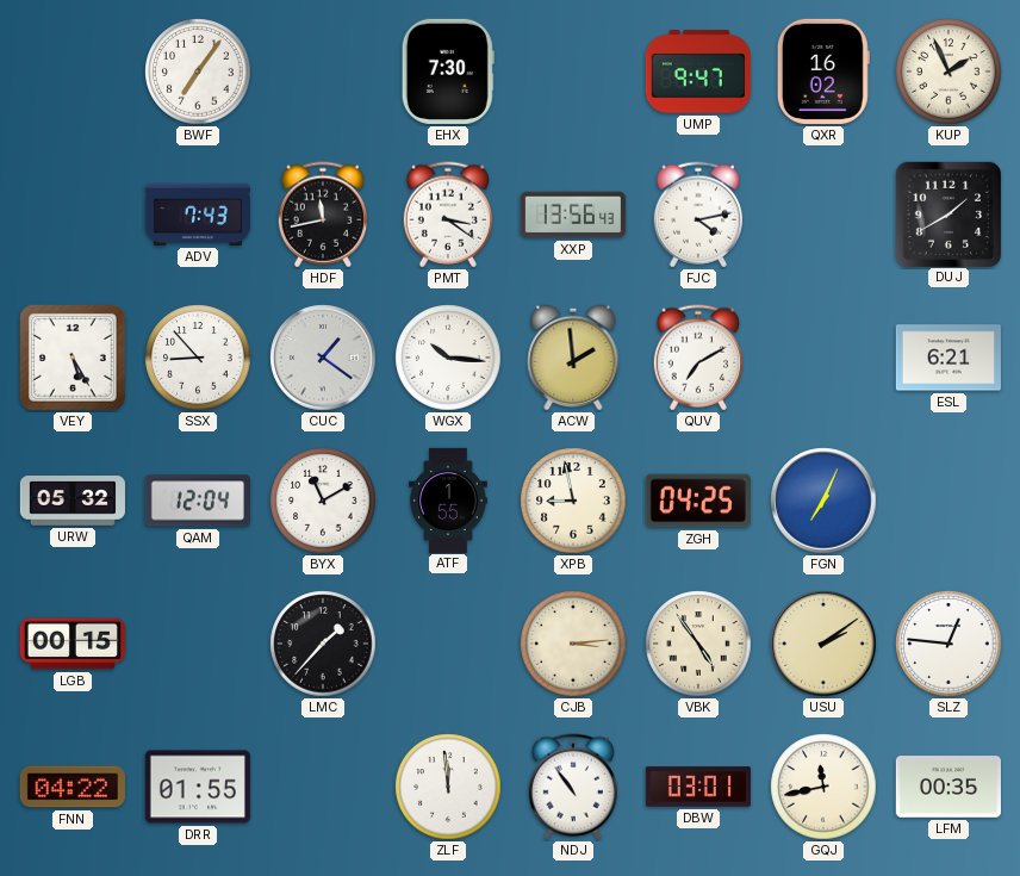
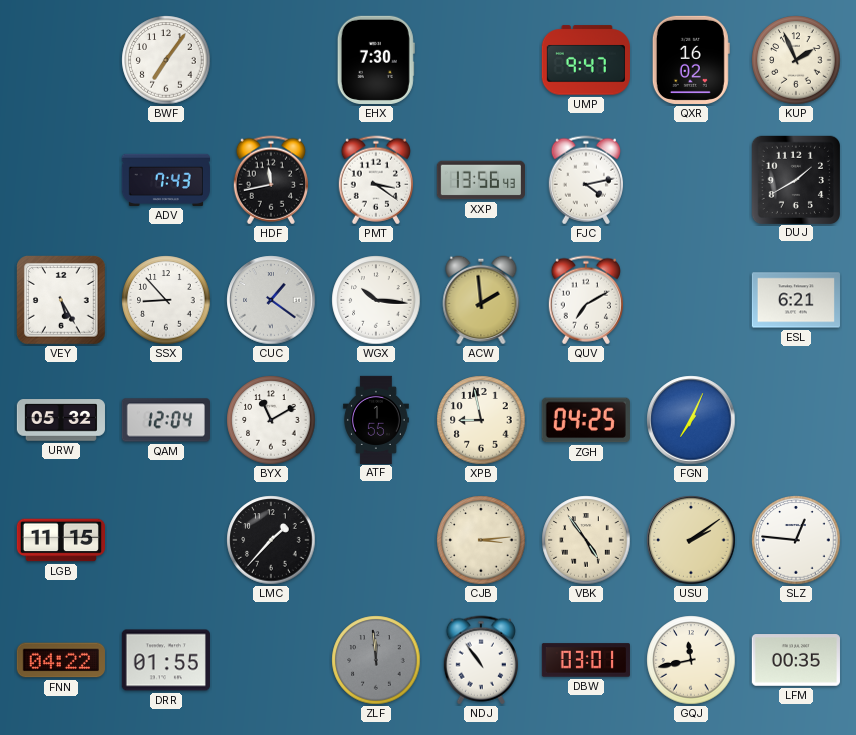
LGB: 00:15 -> 11:15 (60, 540)
ZLF dial: white -> grey (376, 660)
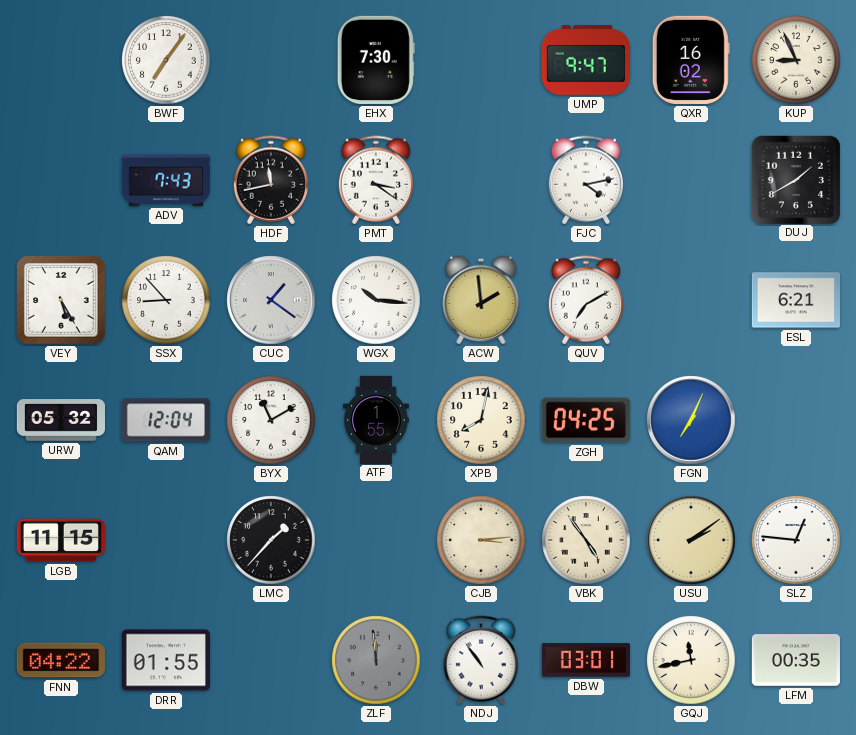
KUP: 1:56 -> 8:56 (796, 60)
XXP: 13:56 -> none (480, 180)
XPB: 8:58 -> 8:02 (481, 420)
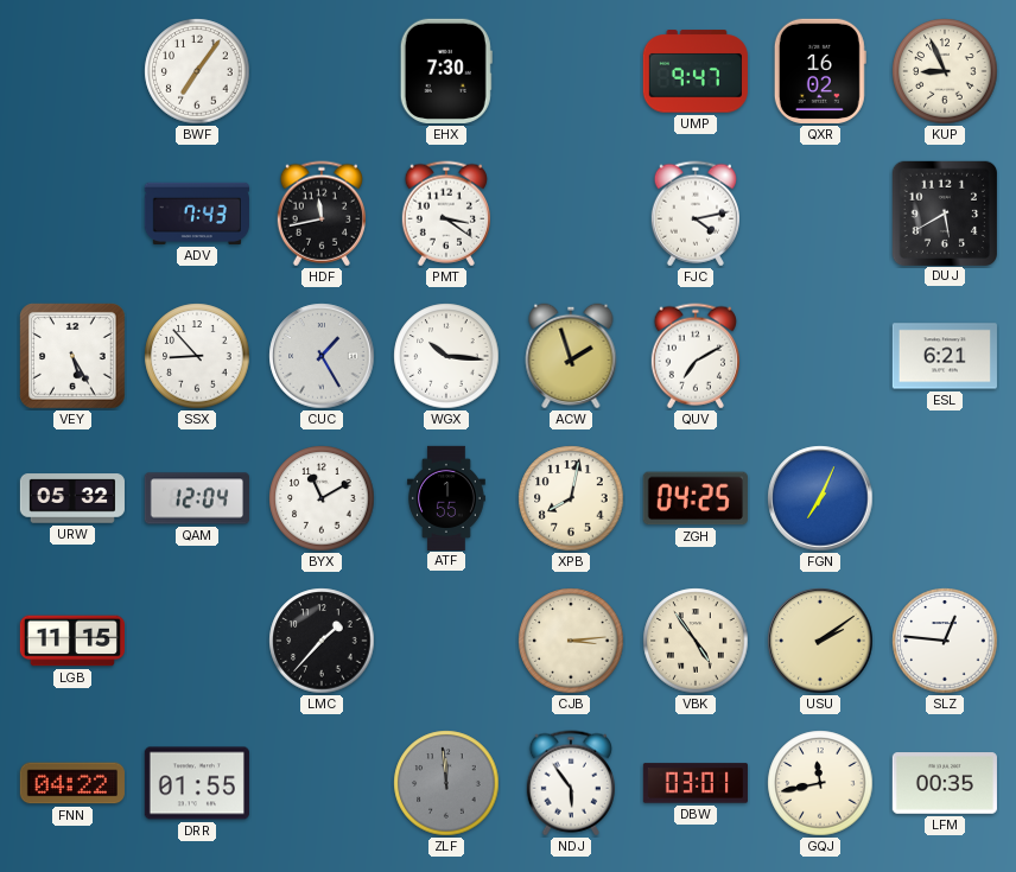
DUJ: 1:40 -> 5:40 (944, 212)
CUC: 1:21 -> 1:25 (322, 356)
ACW: 1:59 -> 1:57 (571, 356)
NDJ: 10:54 -> 5:54 (571, 783)
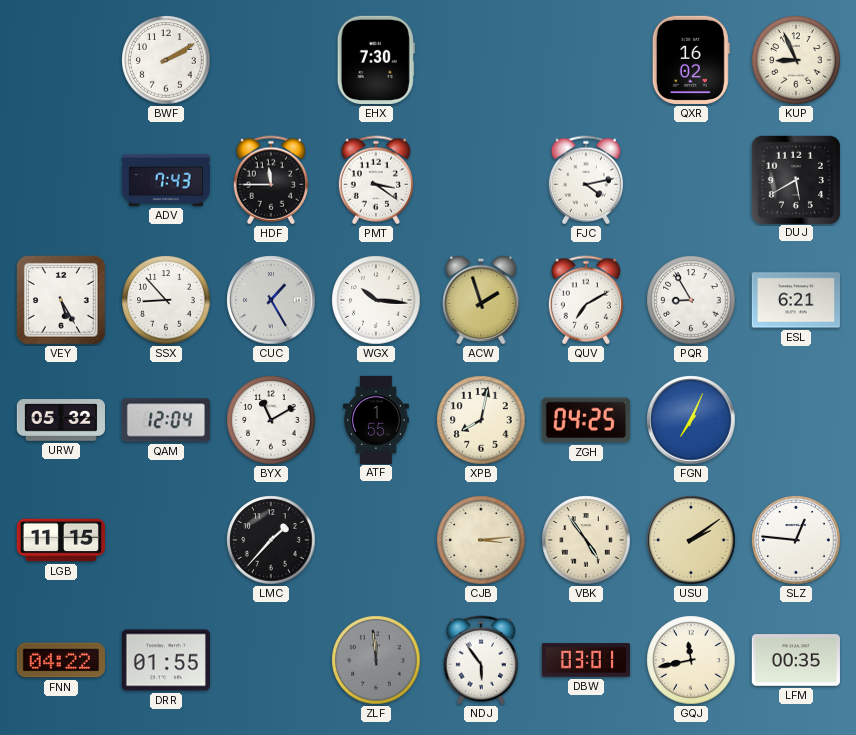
BWF: 7:06 -> 2:10 (166, 60)
UMP: 9:47 -> none (696, 71)
HDF: 11:43 -> 11:45 (271, 180)
PQR: none -> 8:55 (691, 300)
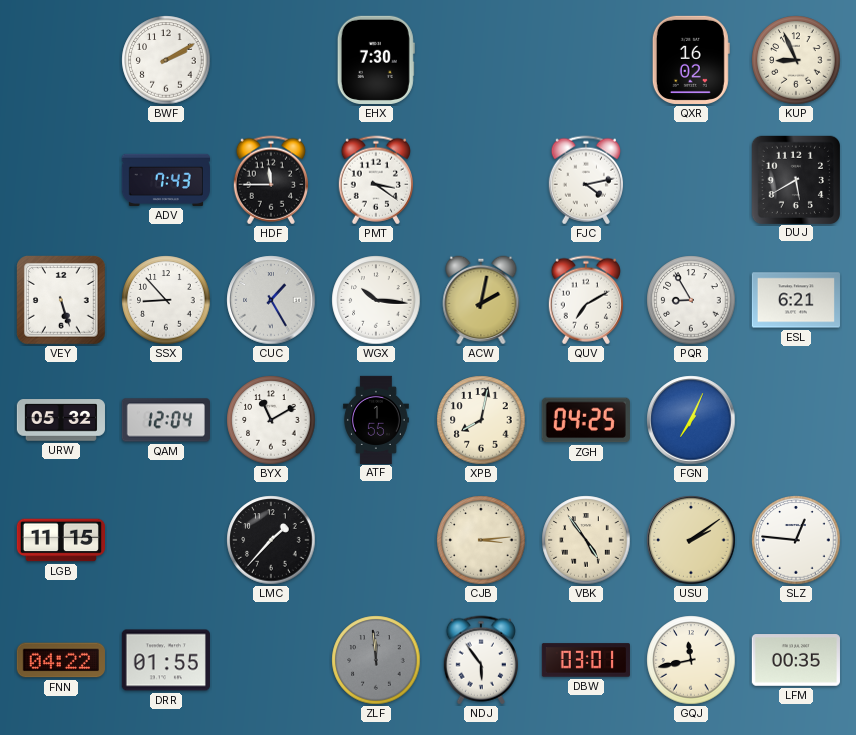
VEY: 5:25 -> 5:27 (62, 301)
ACW: 1:57 -> 2:02 (481, 300)
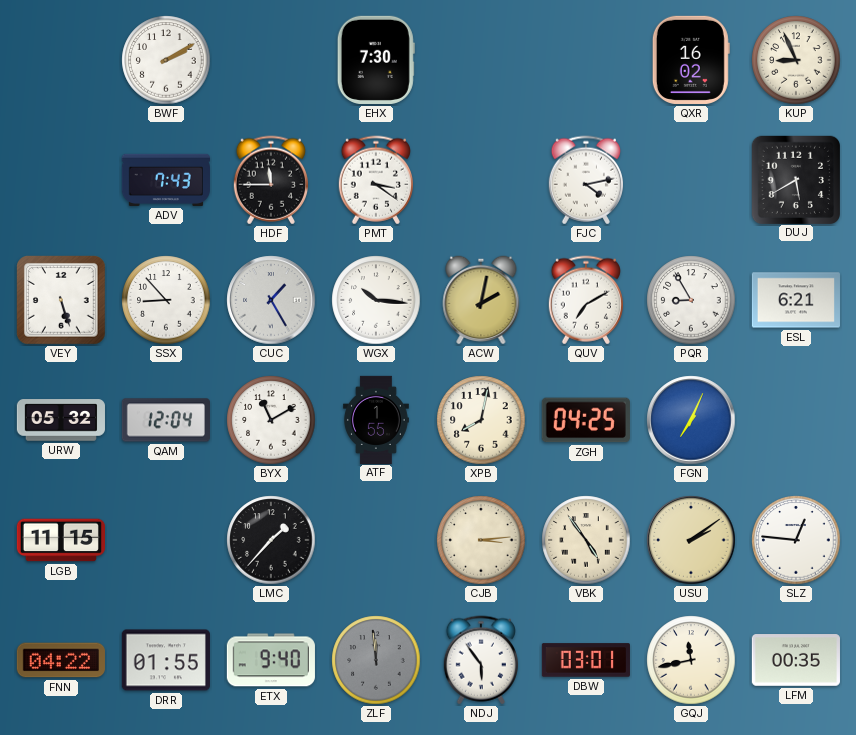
ETX: none -> 9:40 (271, 660)
